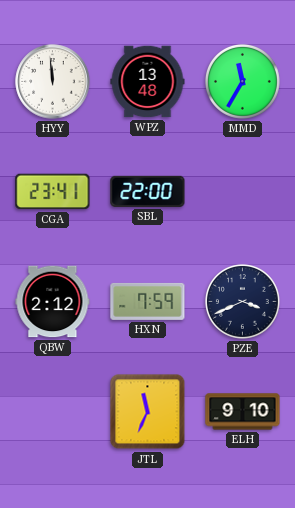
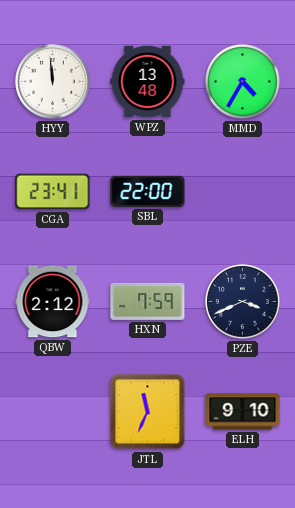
MMD: 11:35 -> 4:35 (242, 81)
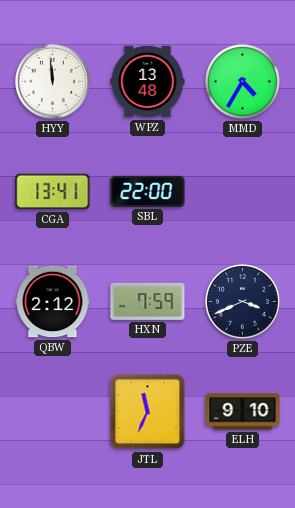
CGA: 23:41 -> 13:41 (53, 192)
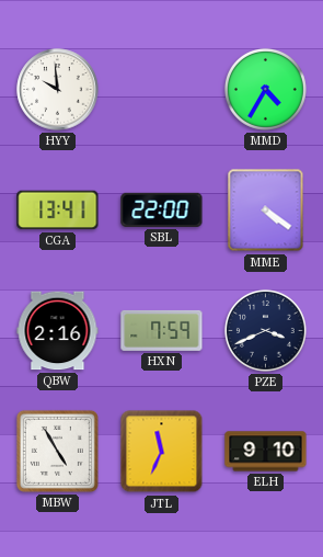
HYY: 11:59 -> 9:59 (58, 90)
WPZ: 13:48 -> none (148, 82)
MME: none -> 4:21 (266, 211)
QBW: 2:12 -> 2:16 (58, 331)
MBW: none -> 4:55 (57, 451)
